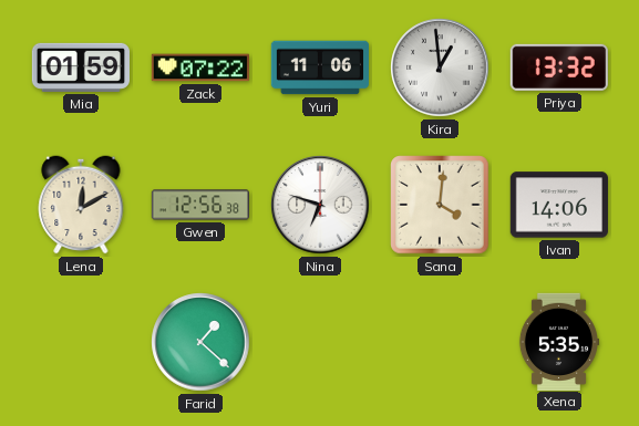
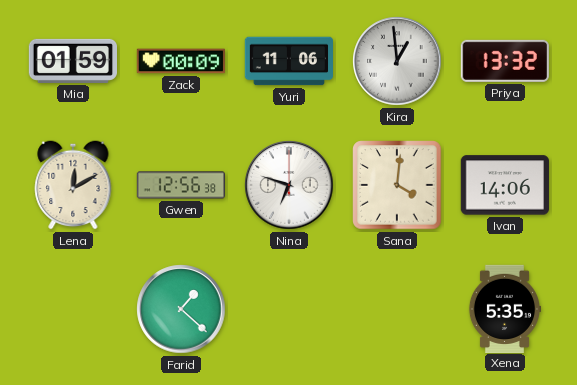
Zack: 07:22 -> 00:09 (180, 61)
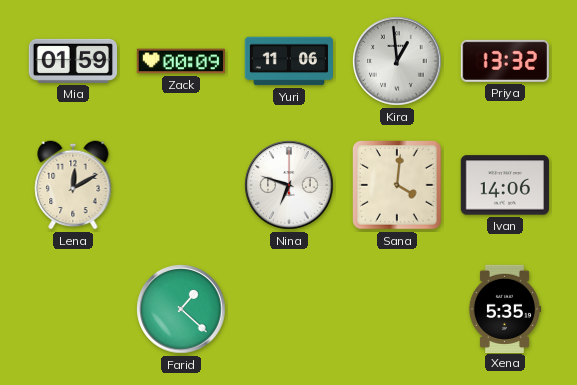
Gwen: 12:56 -> none (180, 185)
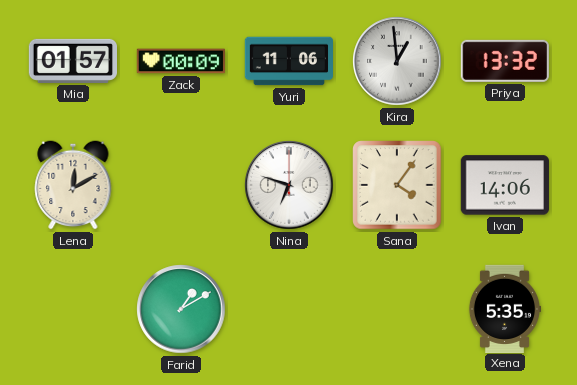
Mia: 01:59 -> 01:57 (72, 61)
Sana: 4:01 -> 4:06 (397, 185)
Farid: 1:22 -> 1:10 (181, 309)
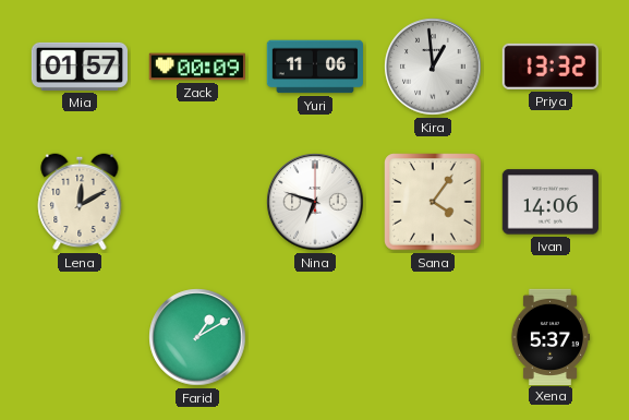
Xena: 5:35 -> 5:37 (549, 336)
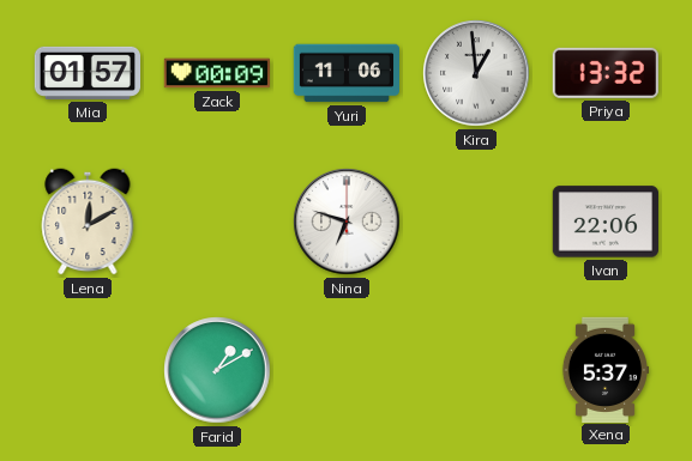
Sana: 4:06 -> none (433, 202)
Ivan: 14:06 -> 22:06 (606, 222)
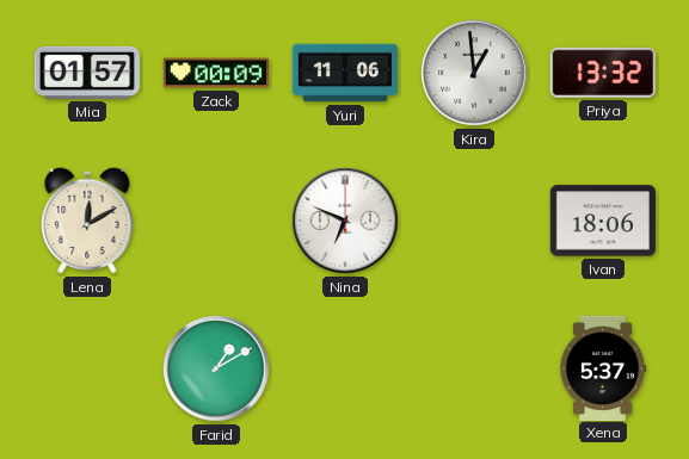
Nina: 6:48 -> 6:49 (345, 221)
Ivan: 22:06 -> 18:06 (603, 221)
